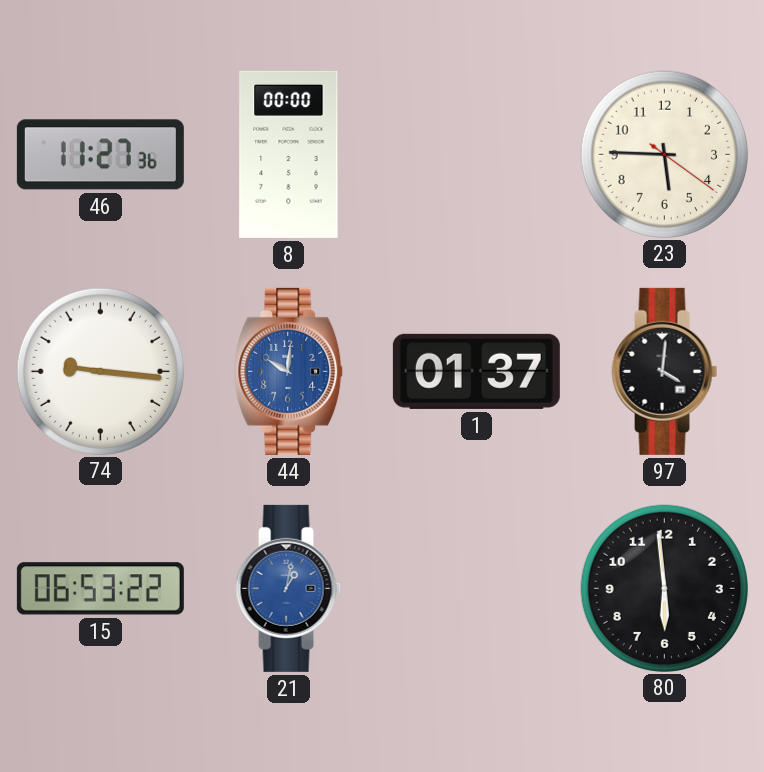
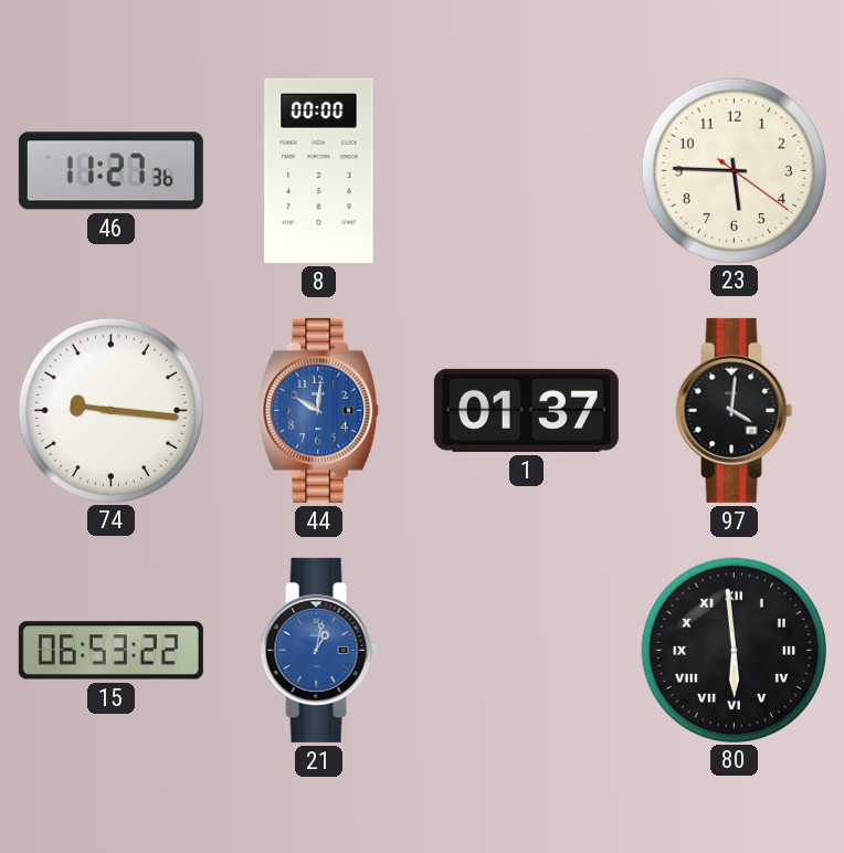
80 numerals: Arabic -> Roman (734, 650)
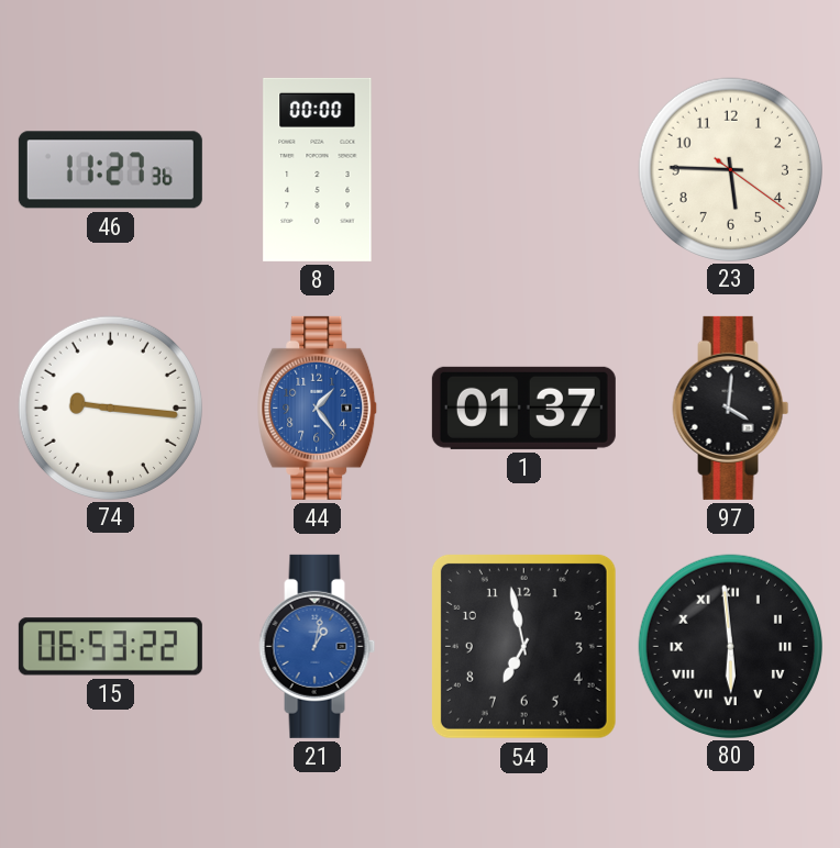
44: 10:01 -> 1:24 (318, 408)
54: none -> 6:58 (523, 646)
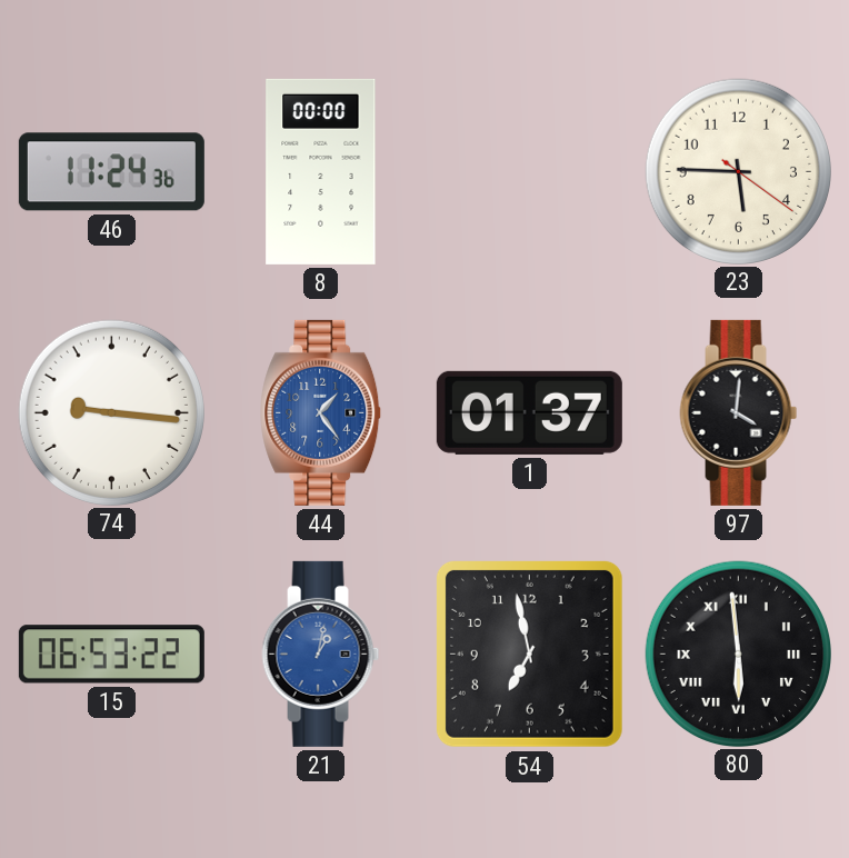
46: 11:27 -> 11:24 (111, 172)
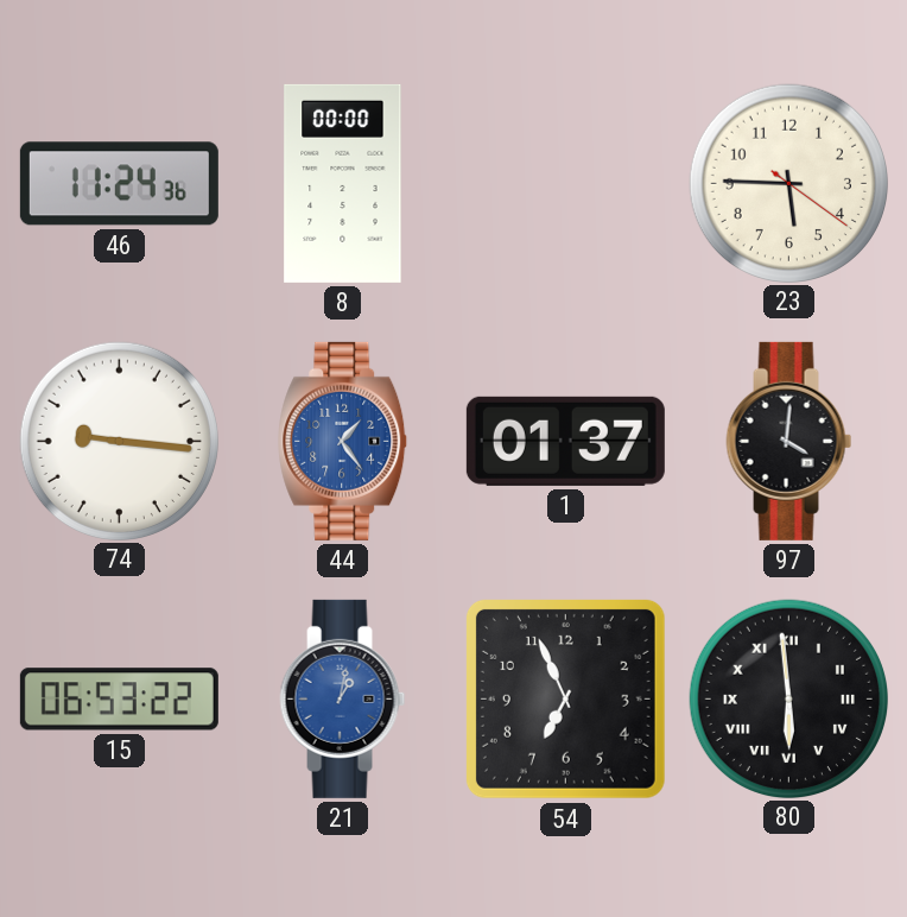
54: 6:58 -> 6:56 (565, 698)
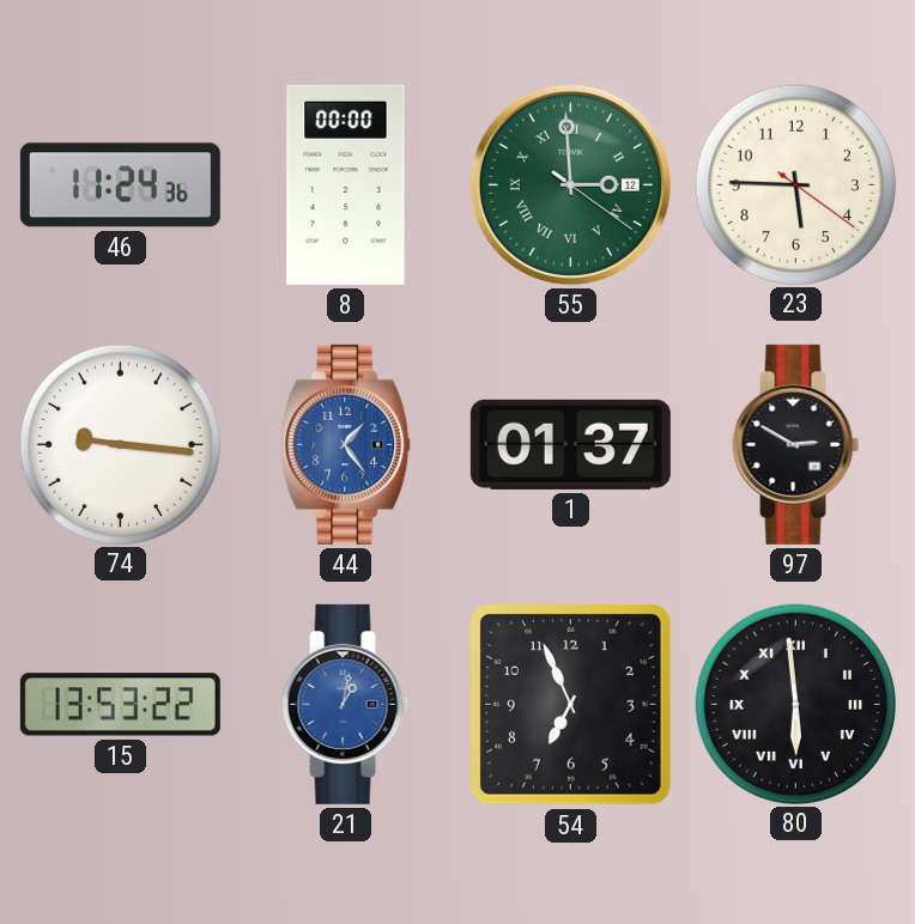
55: none -> 2:59 (570, 184)
97: 4:01 -> 2:50 (796, 444)
15: 06:53 -> 13:53 (120, 705)
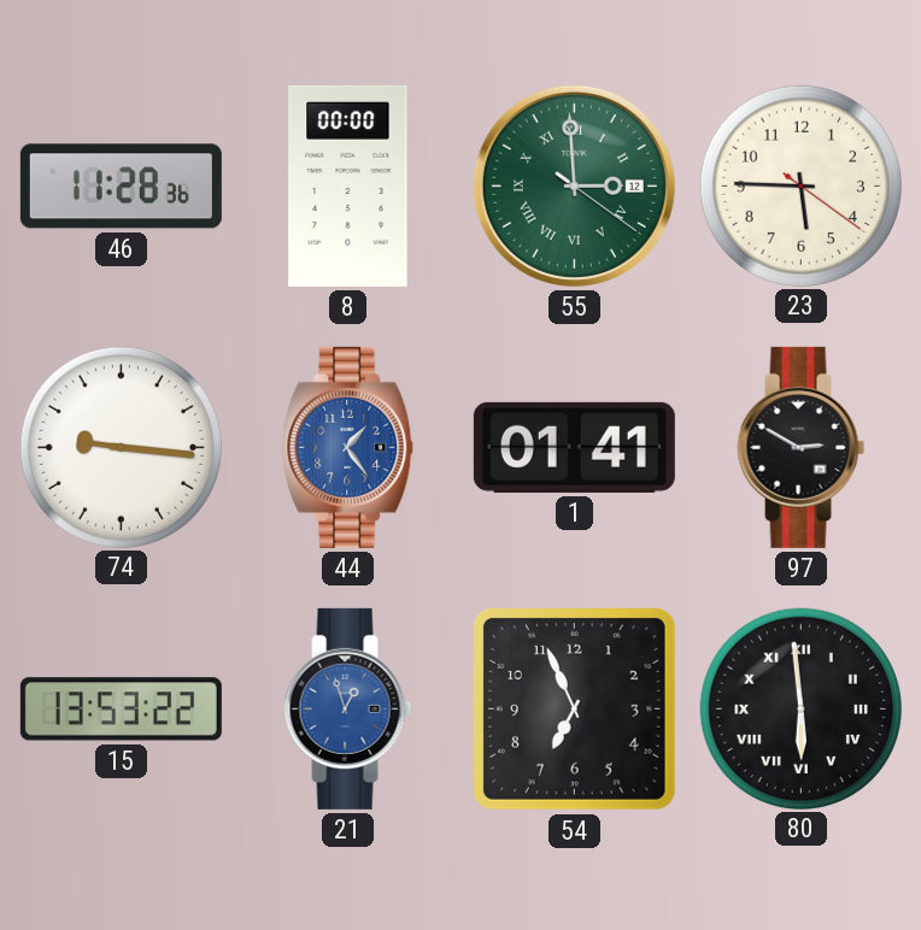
46: 11:24 -> 11:28 (121, 187)
1: 01:37 -> 01:41 (574, 447)
21: 1:02 -> 12:57 (348, 708)
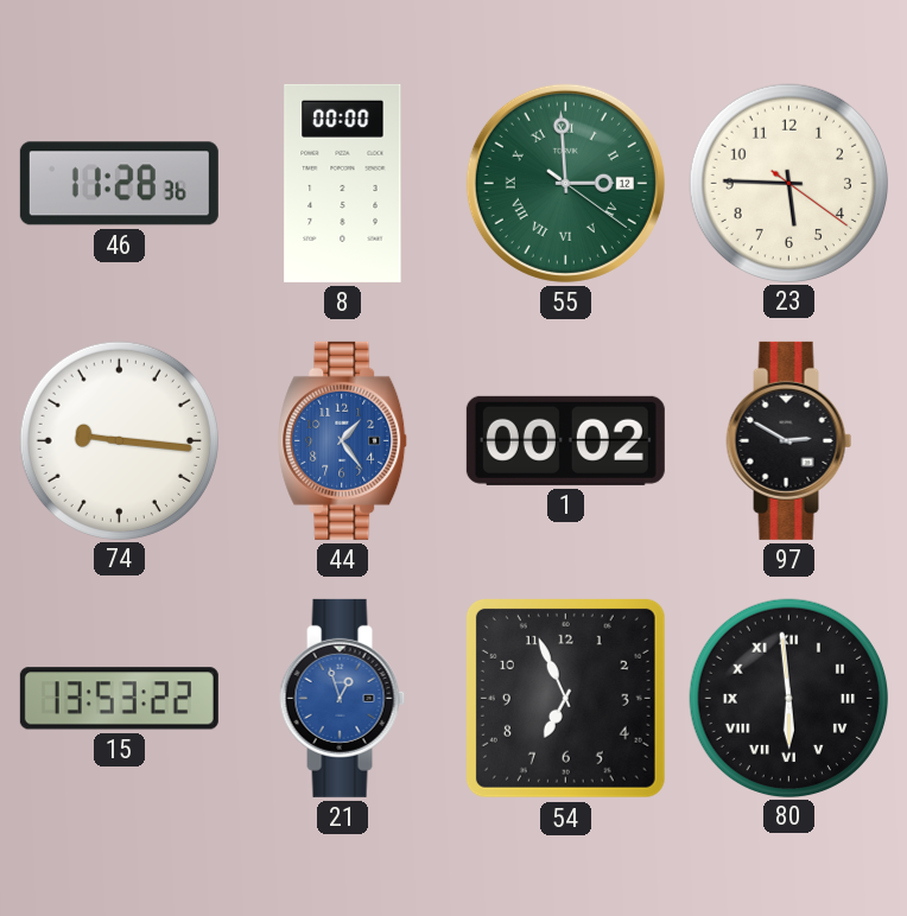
1: 01:41 -> 00:02 (565, 440)
